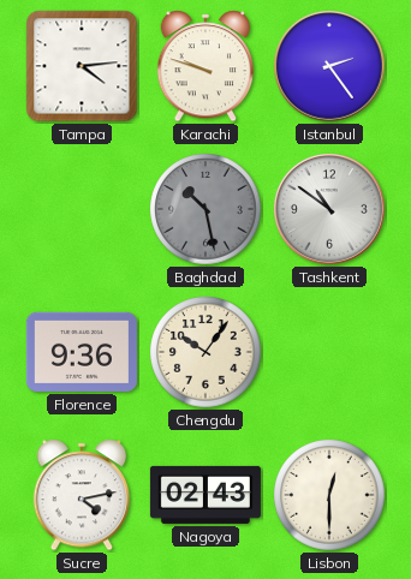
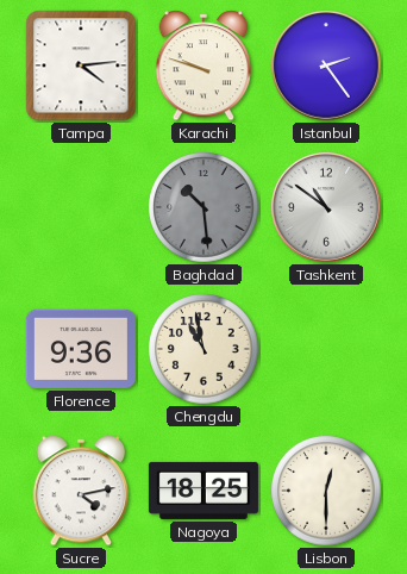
Baghdad: 10:28 -> 10:29 (203, 207)
Chengdu: 10:06 -> 10:58 (203, 349)
Nagoya: 02:43 -> 18:25 (203, 491)
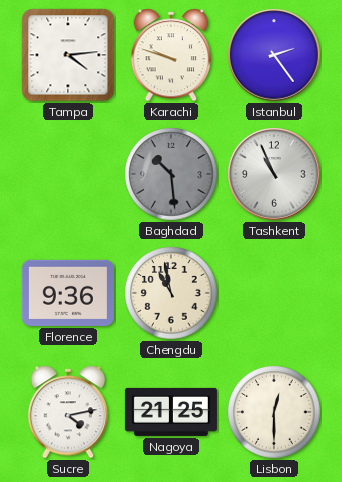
Tashkent: 10:51 -> 10:56 (275, 175)
Nagoya: 18:25 -> 21:25 (171, 412)
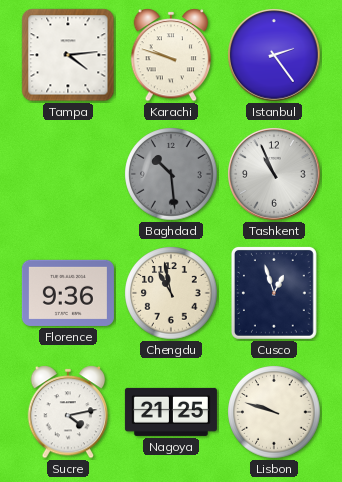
Cusco: none -> 12:57 (274, 293)
Lisbon: 12:30 -> 9:48 (274, 412)
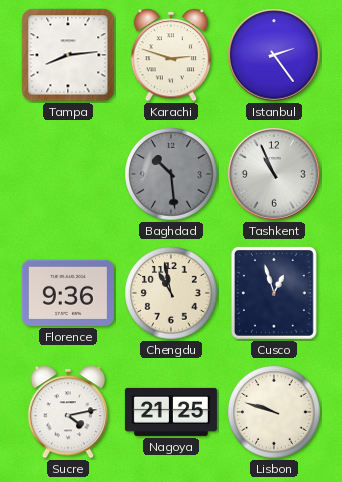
Tampa: 4:14 -> 8:14 (68, 55)
Karachi: 9:48 -> 2:48 (171, 55)
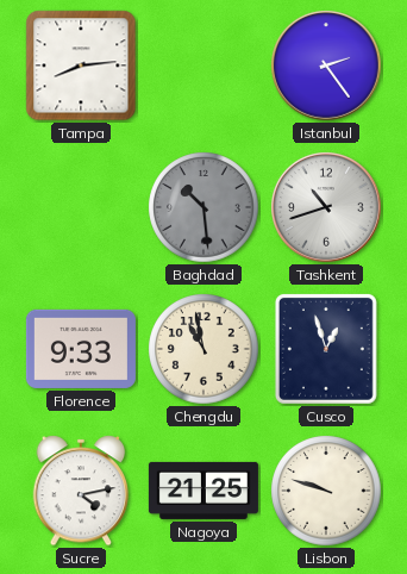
Karachi: 2:48 -> none (171, 55)
Tashkent: 10:56 -> 10:42 (327, 208)
Florence: 9:36 -> 9:33 (81, 349)
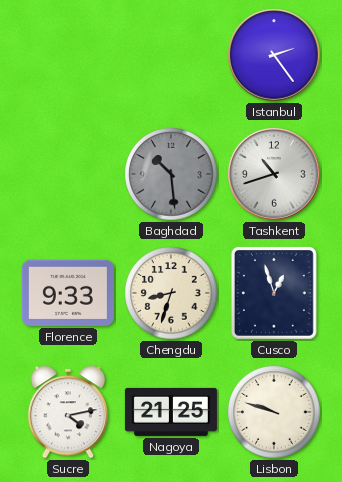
Tampa: 8:14 -> none (81, 65)
Chengdu: 10:58 -> 8:33 (171, 293)
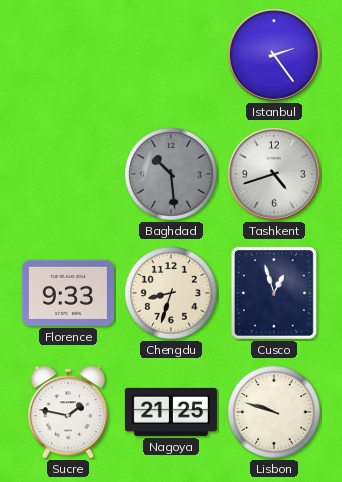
Tashkent: 10:42 -> 4:42 (275, 175)
Sucre: 4:13 -> 1:47 (68, 412)
